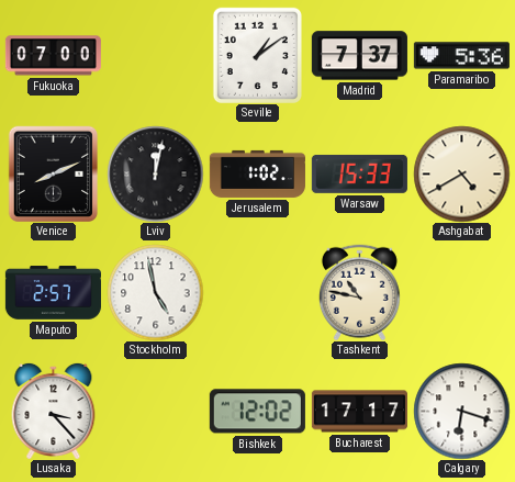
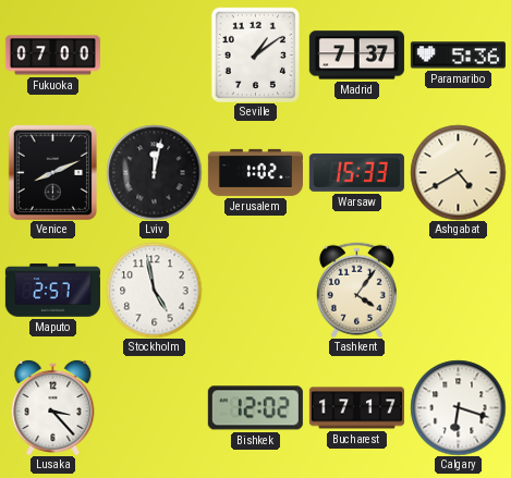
Tashkent: 10:47 -> 4:06 (356, 290)
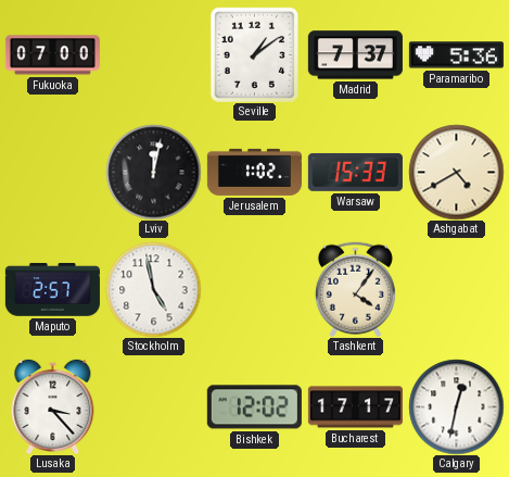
Venice: 8:11 -> none (52, 172)
Calgary: 6:18 -> 12:32 (456, 406)
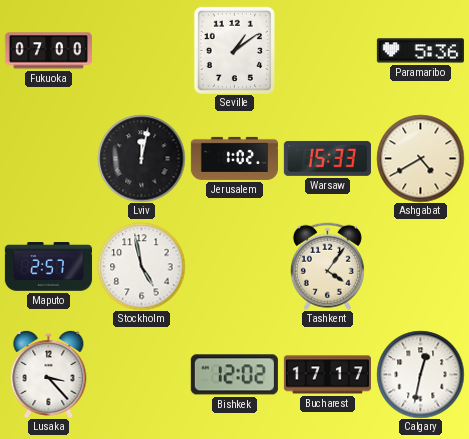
Madrid: 7:37 -> none (355, 55)
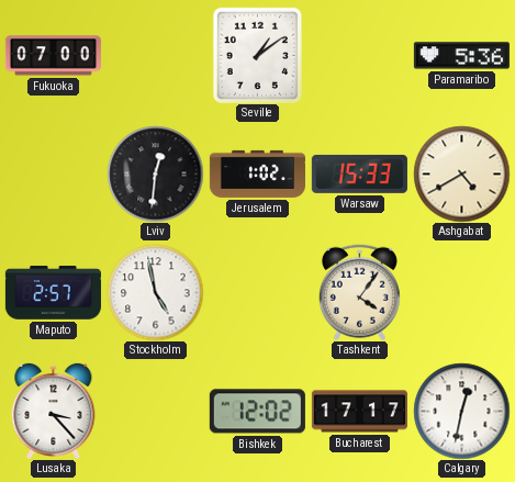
Lviv: 12:02 -> 12:31 (155, 173)
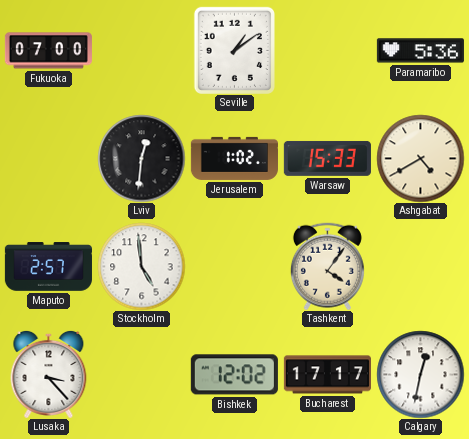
Stockholm: 4:58 -> 4:59 (141, 266)
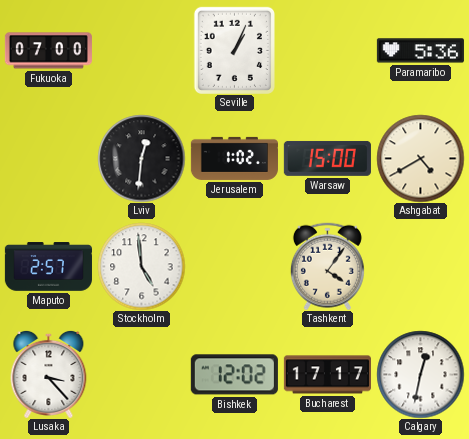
Seville: 1:09 -> 1:04 (234, 50)
Warsaw: 15:33 -> 15:00 (327, 158)
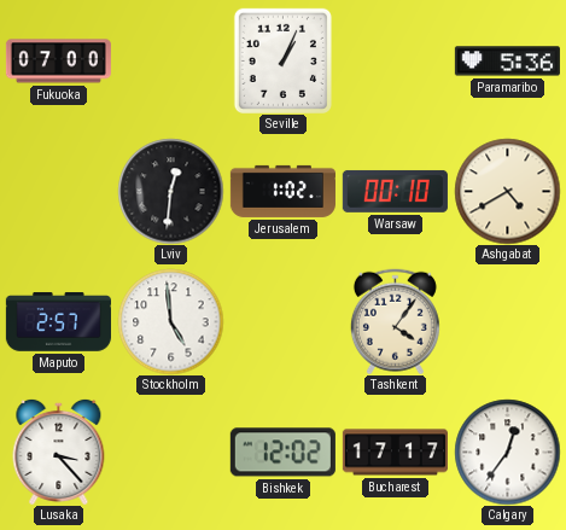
Warsaw: 15:00 -> 00:10 (395, 191)
Calgary: 12:32 -> 12:36 (507, 452)
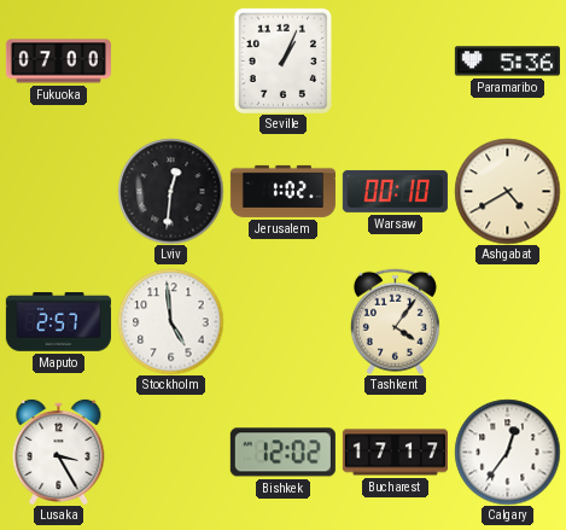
Lusaka: 3:23 -> 3:25 (59, 452)
